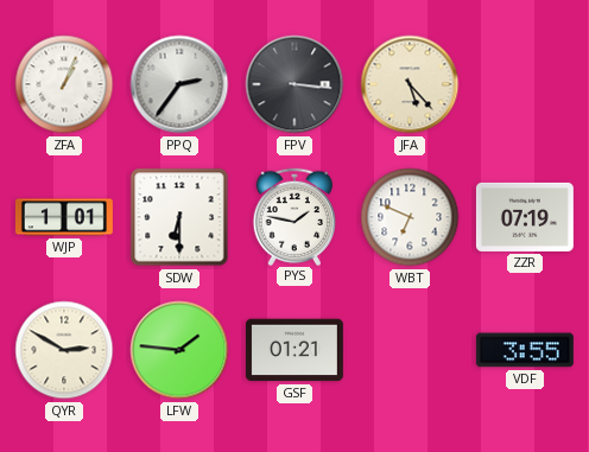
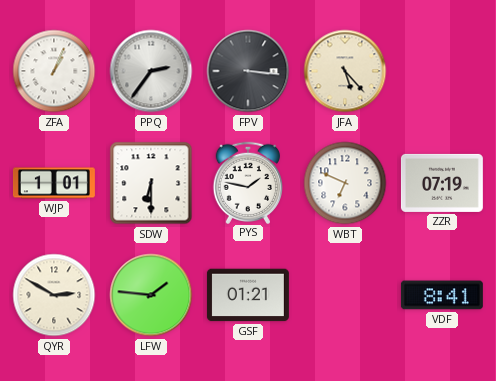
VDF: 3:55 -> 8:41 (442, 295)
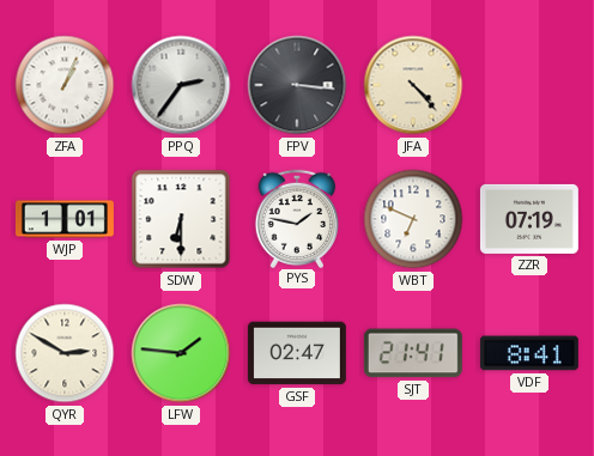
JFA: 5:23 -> 4:23 (413, 85)
GSF: 01:21 -> 02:47 (297, 353)
SJT: none -> 21:41 (413, 353)
